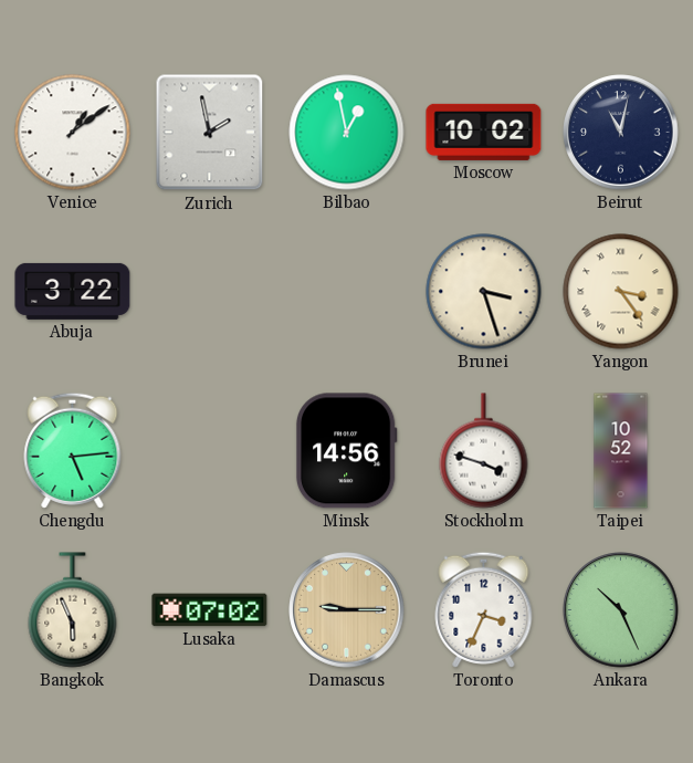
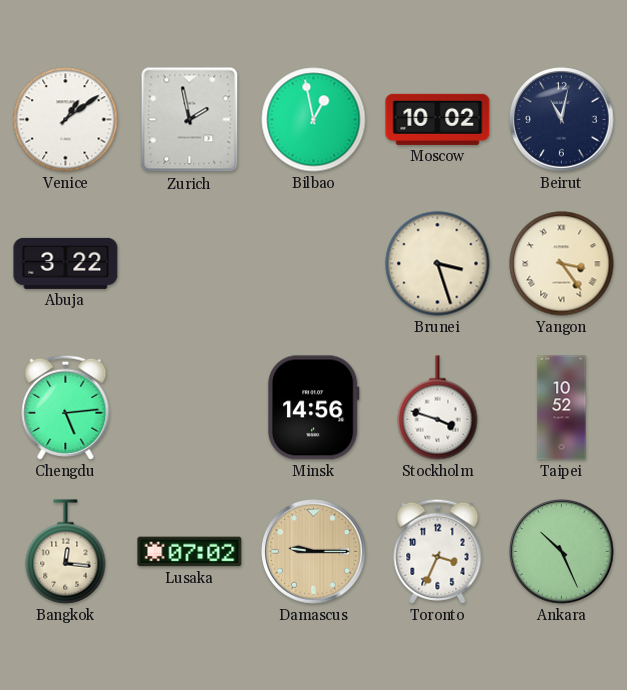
Bangkok: 5:56 -> 12:16 (66, 552)
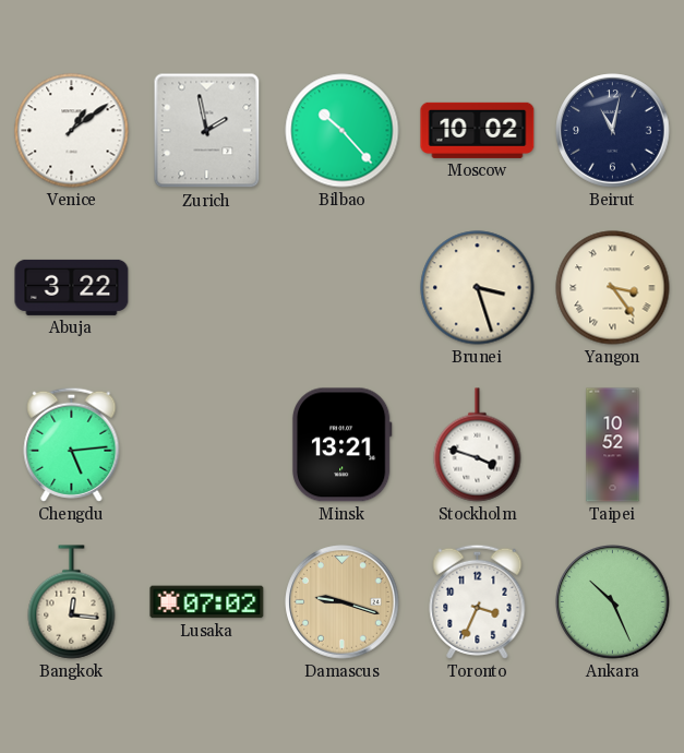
Bilbao: 12:58 -> 10:23 (343, 131)
Minsk: 14:56 -> 13:21 (341, 445)
Damascus: 9:15 -> 9:18 (343, 602)
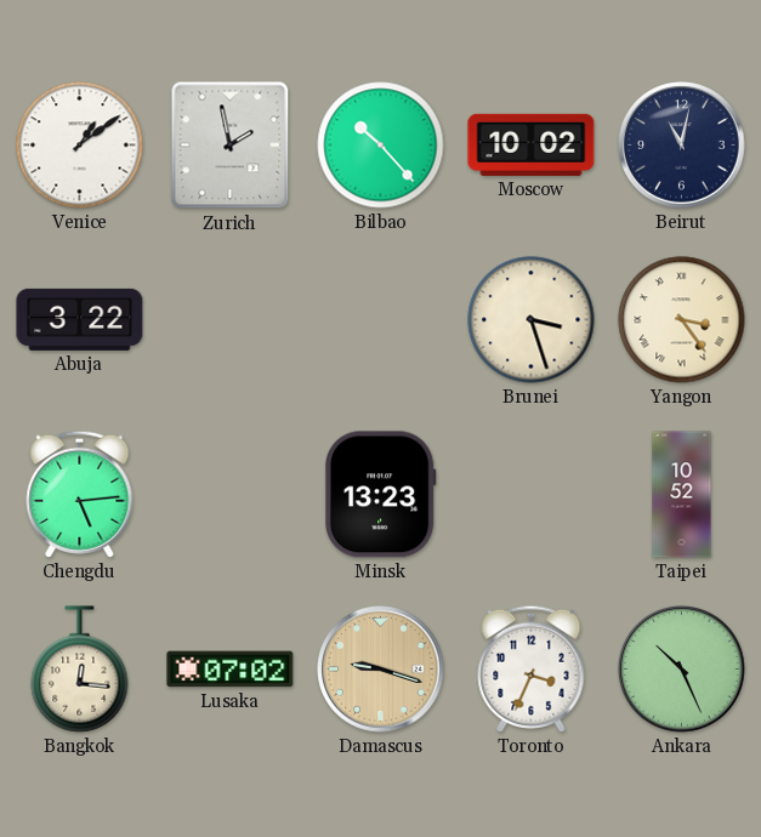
Minsk: 13:21 -> 13:23 (380, 495)
Stockholm: 3:48 -> none (478, 445)
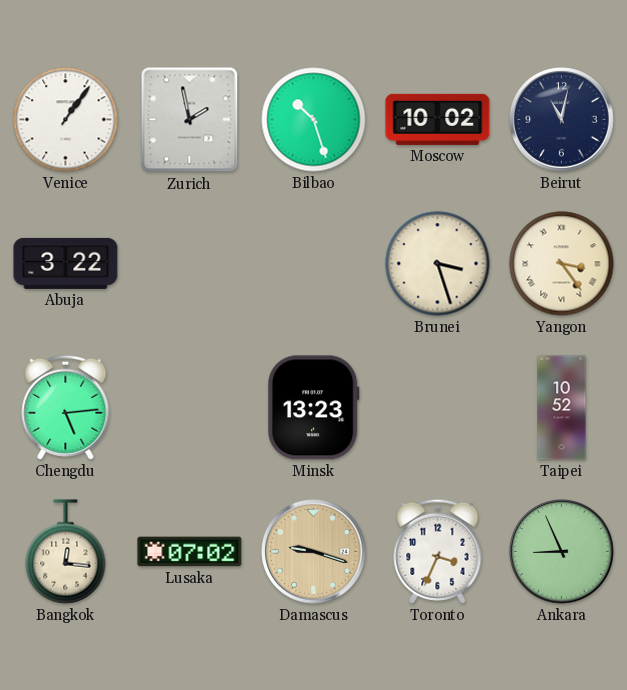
Venice: 1:09 -> 1:06 (66, 120)
Bilbao: 10:23 -> 10:27 (314, 120)
Ankara: 10:26 -> 8:56 (562, 552)
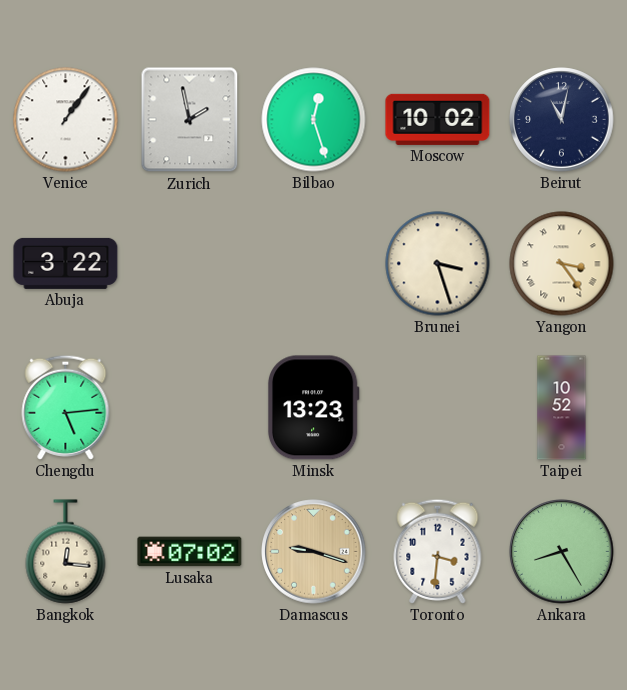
Bilbao: 10:27 -> 12:27 (314, 120)
Toronto: 3:34 -> 3:31 (438, 551)
Ankara: 8:56 -> 8:25 (562, 552)
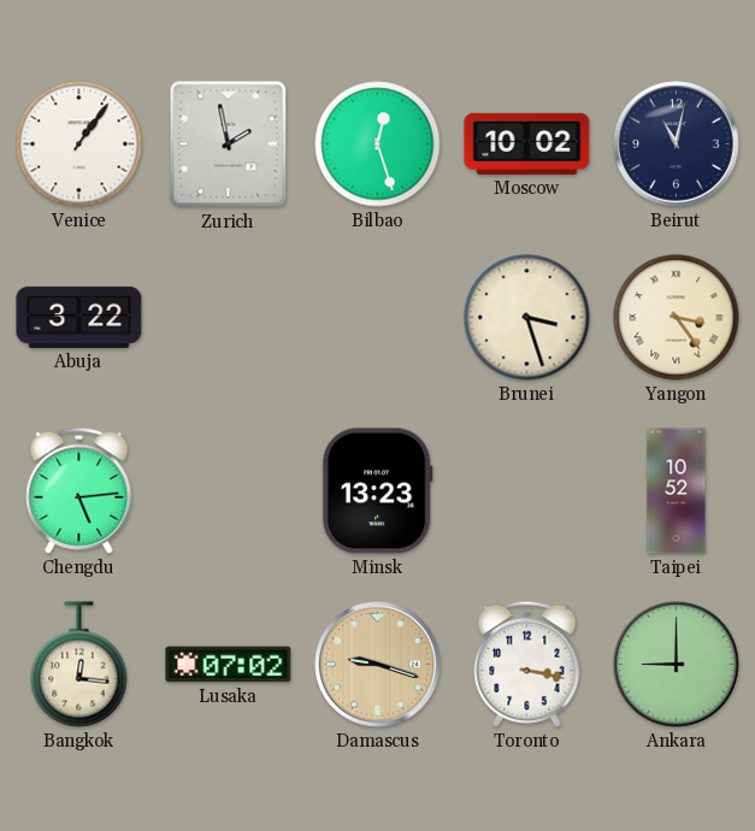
Toronto: 3:31 -> 3:17 (527, 664)
Ankara: 8:25 -> 9:00 (677, 665)
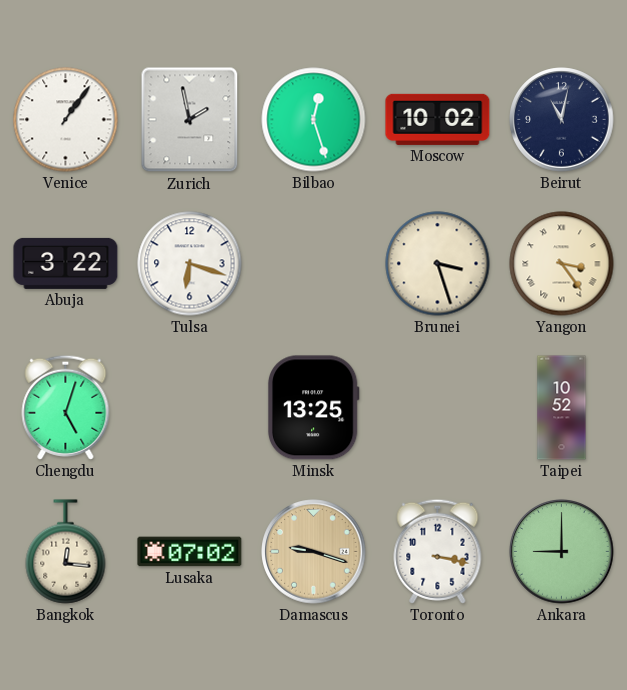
Tulsa: none -> 6:18 (190, 264)
Chengdu: 5:14 -> 5:03 (66, 407)
Minsk: 13:23 -> 13:25 (313, 408)
